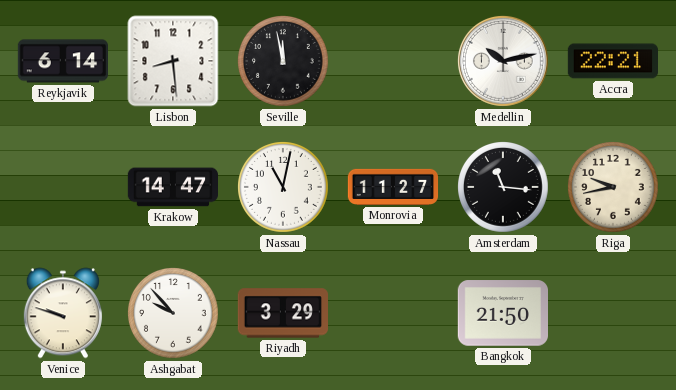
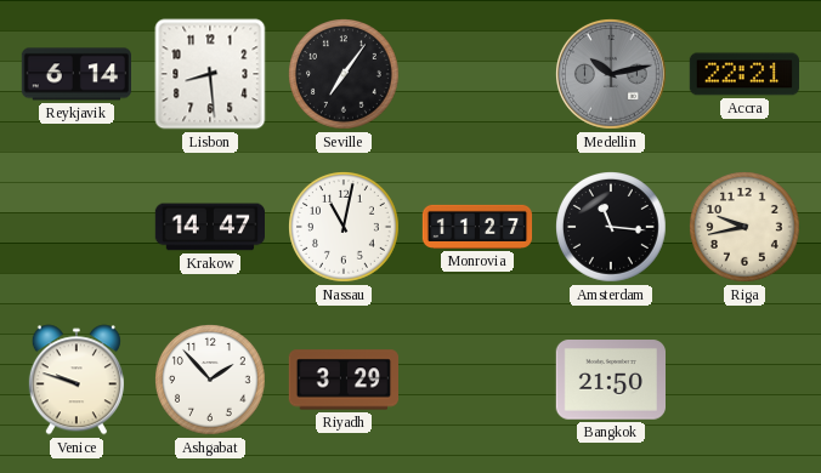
Seville: 11:58 -> 7:06 (345, 75)
Medellin dial: white -> grey (611, 74)
Ashgabat: 9:53 -> 1:53 (211, 381)
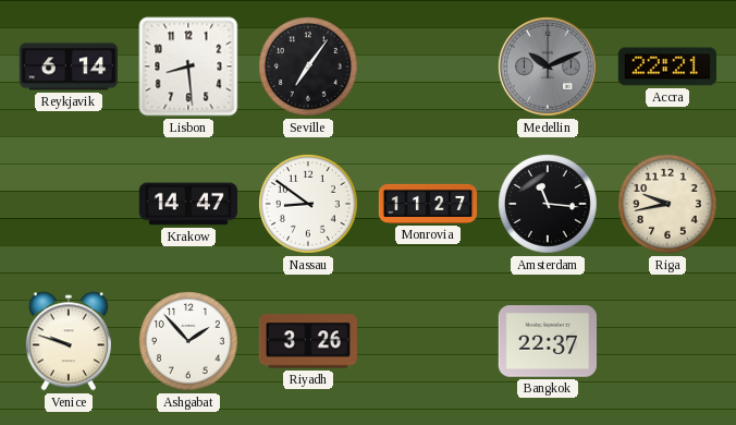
Medellin: 10:13 -> 10:11 (548, 66)
Nassau: 11:02 -> 8:51 (309, 205)
Riyadh: 3:29 -> 3:26 (307, 341)
Bangkok: 21:50 -> 22:37 (547, 341)
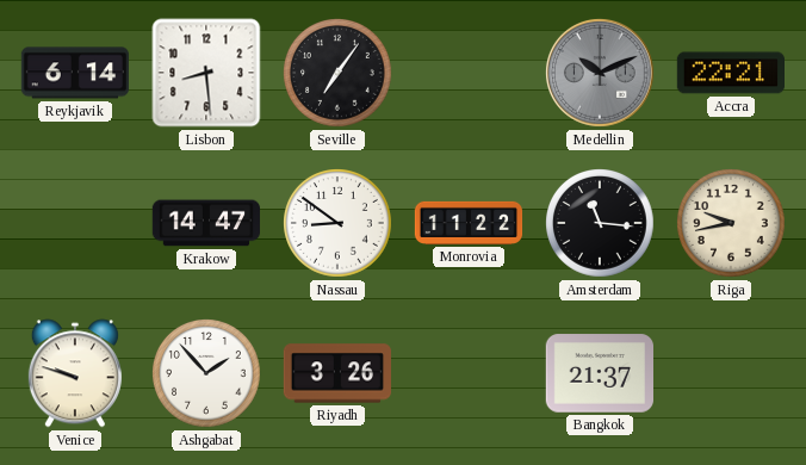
Monrovia: 11:27 -> 11:22 (469, 223)
Bangkok: 22:37 -> 21:37 (599, 373)
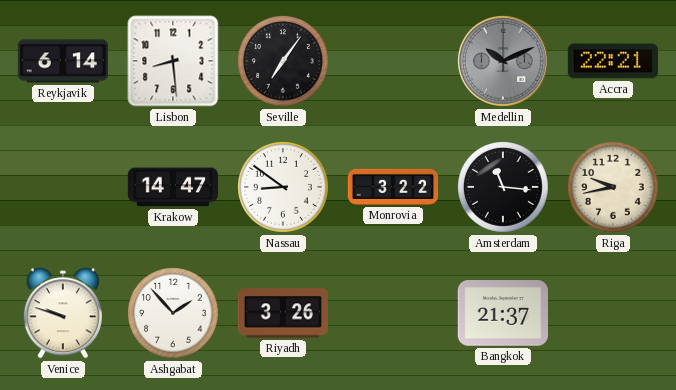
Monrovia: 11:22 -> 3:22 (393, 187)
